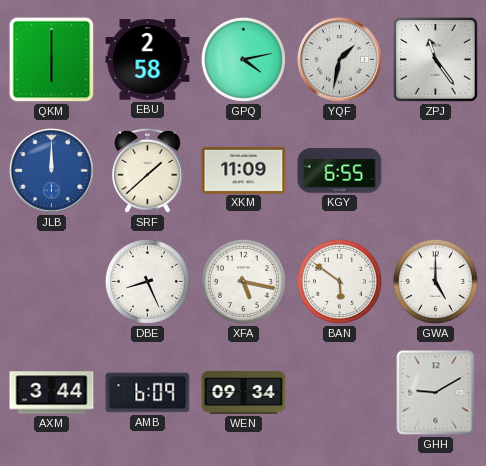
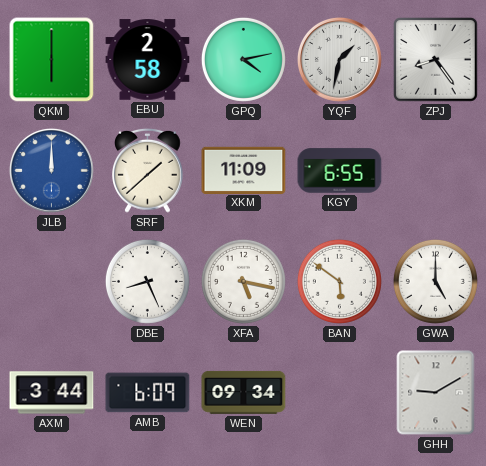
ZPJ: 11:24 -> 8:24 (436, 60)
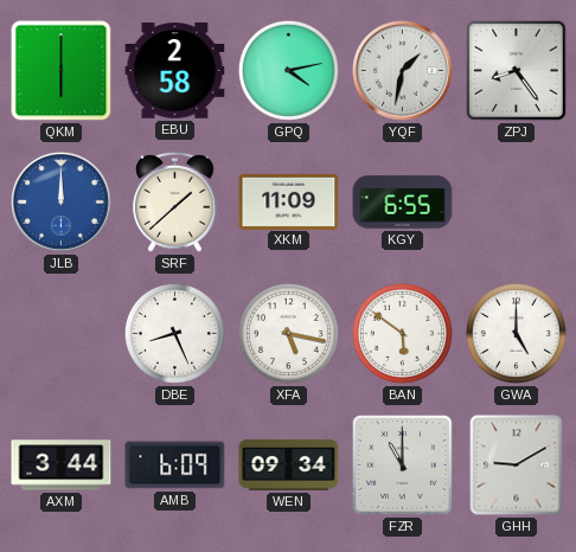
FZR: none -> 11:00 (403, 466)
